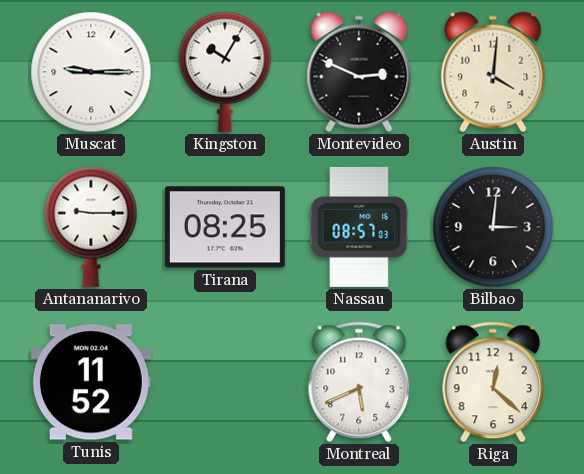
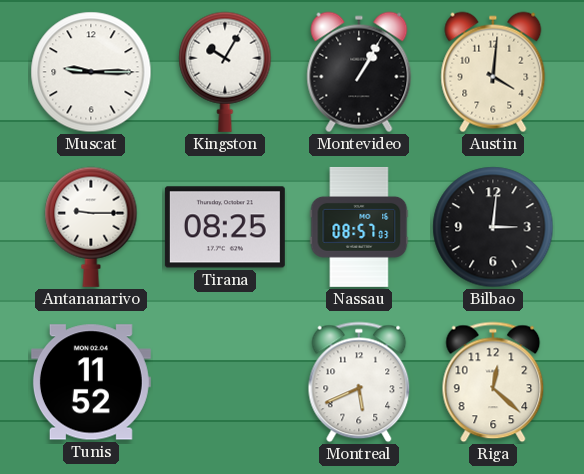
Montevideo: 2:49 -> 1:05 (359, 72)
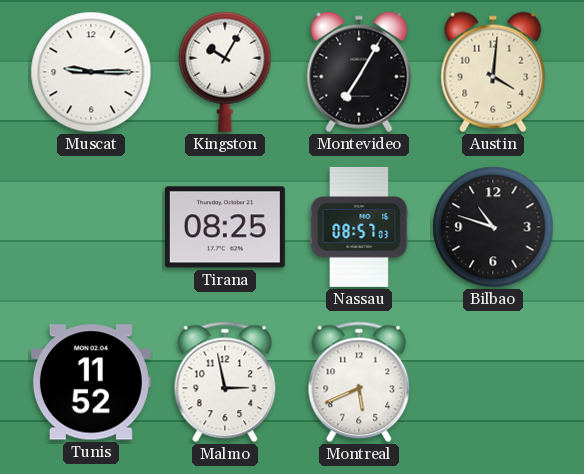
Montevideo: 1:05 -> 7:05 (359, 72)
Antananarivo: 9:15 -> none (91, 227)
Bilbao: 3:01 -> 10:48 (493, 227)
Malmo: none -> 2:58 (225, 382)
Riga: 12:22 -> none (493, 382)
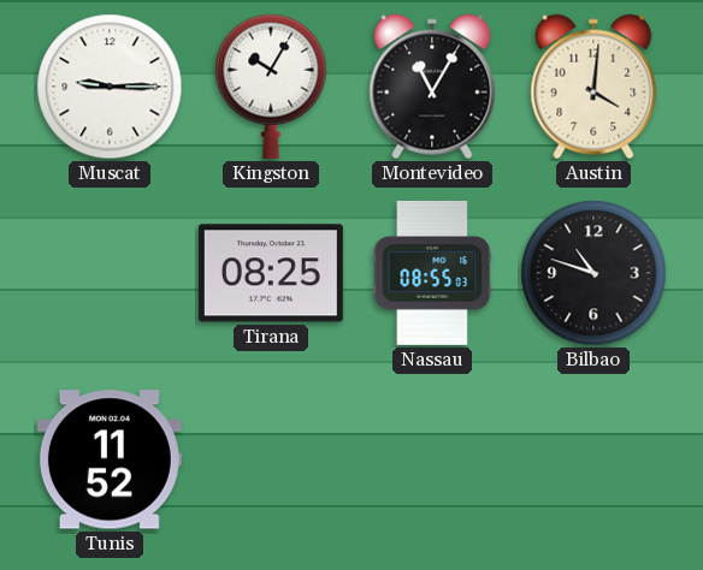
Montevideo: 7:05 -> 11:05 (432, 87)
Nassau: 08:57 -> 08:55 (432, 273)
Malmo: 2:58 -> none (225, 382)
Montreal: 5:41 -> none (359, 382)
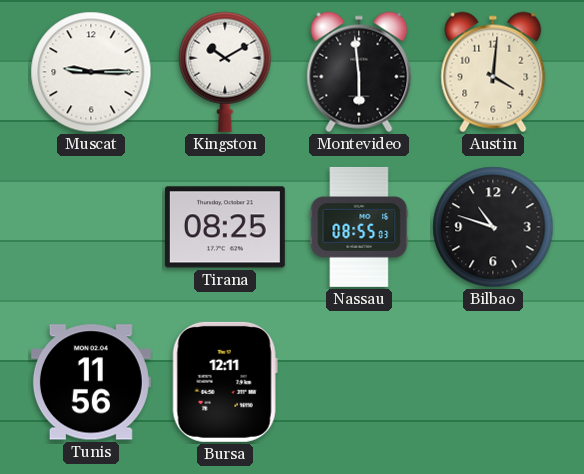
Kingston: 10:05 -> 10:10 (225, 72)
Montevideo: 11:05 -> 5:59 (359, 72)
Tunis: 11:52 -> 11:56 (91, 382)
Bursa: none -> 12:11 (225, 382)
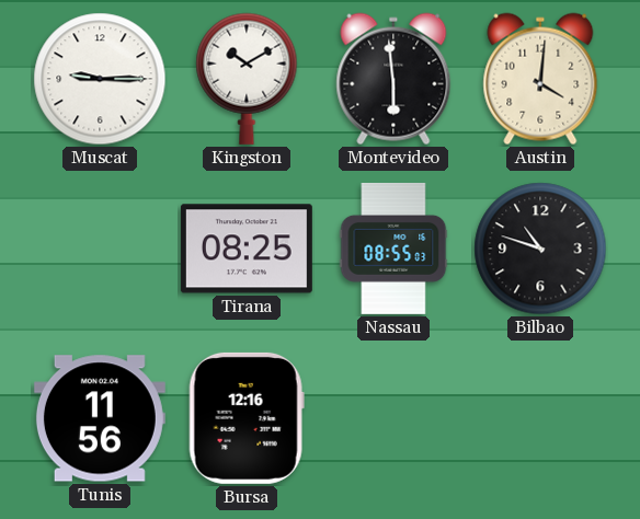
Bursa: 12:11 -> 12:16 (247, 418)
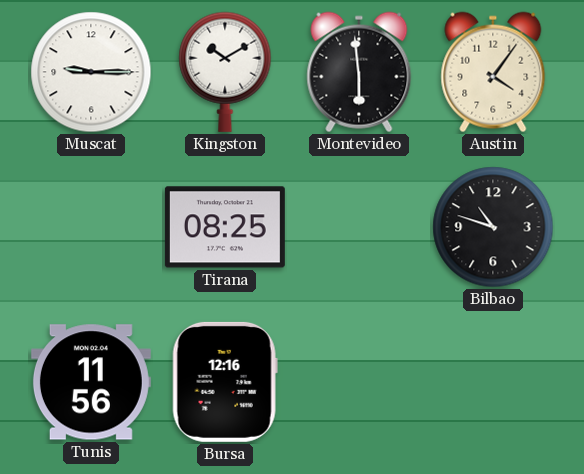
Austin: 4:01 -> 4:06 (493, 72)
Nassau: 08:55 -> none (393, 249)
